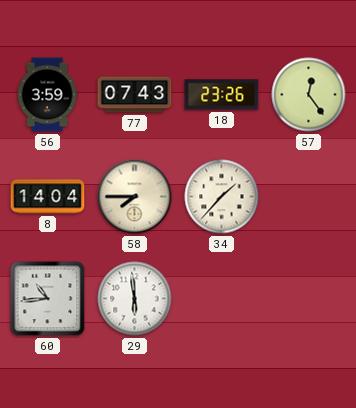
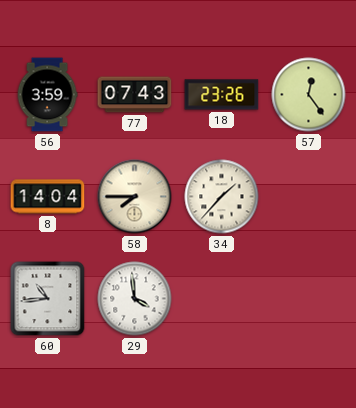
29: 5:59 -> 3:59 (135, 299)
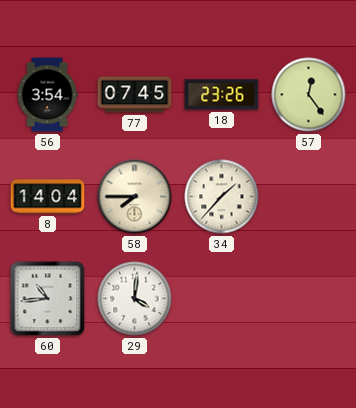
56: 3:59 -> 3:54 (47, 95)
77: 07:43 -> 07:45 (135, 95)
29: 3:59 -> 4:01 (135, 299)
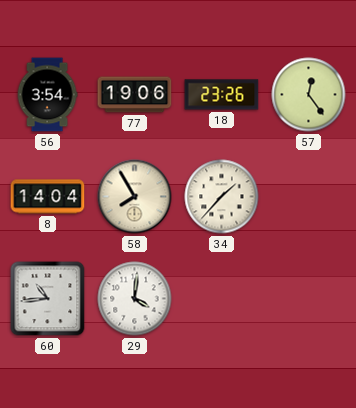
77: 07:45 -> 19:06 (135, 95)
58: 7:45 -> 7:55 (135, 197)
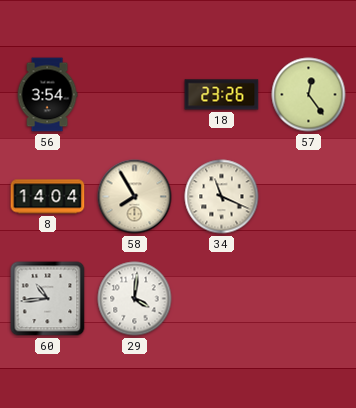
77: 19:06 -> none (135, 95)
34: 1:37 -> 11:19 (222, 197)
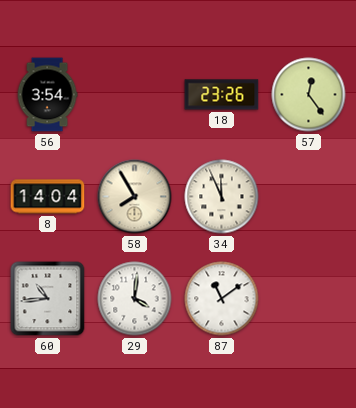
34: 11:19 -> 11:56 (222, 197)
87: none -> 11:09 (222, 299)
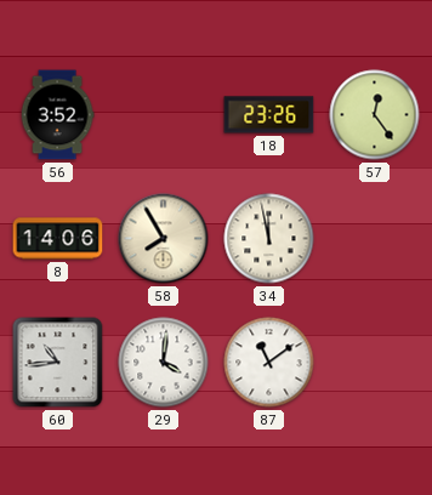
56: 3:54 -> 3:52 (57, 115)
8: 14:04 -> 14:06 (58, 239)
34: 11:56 -> 11:58 (269, 239)
